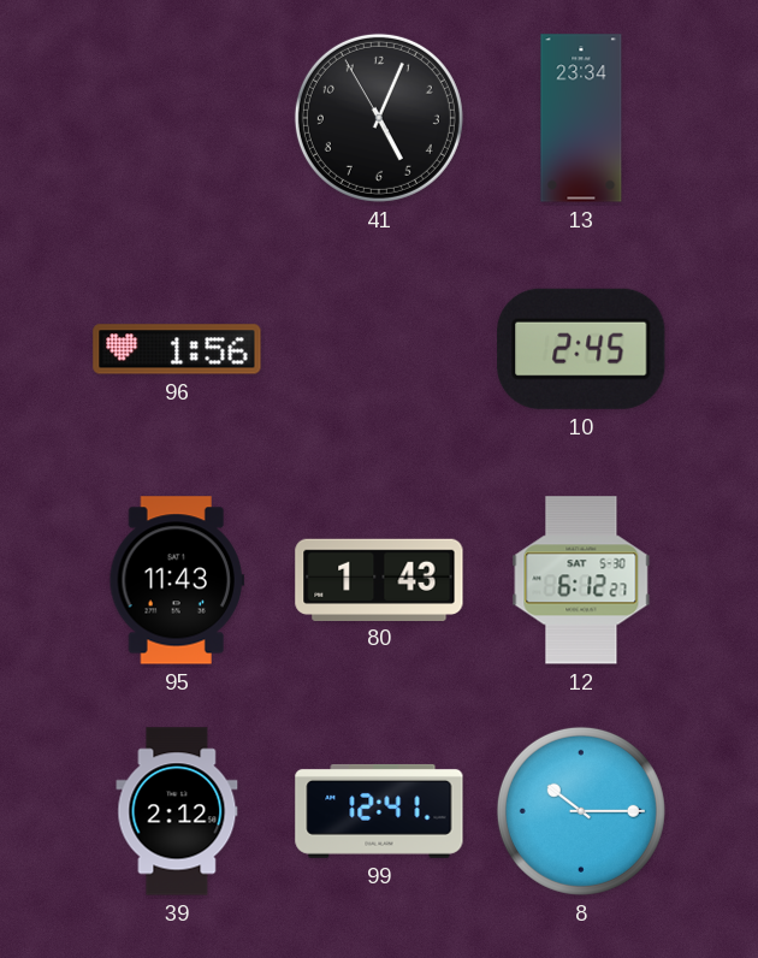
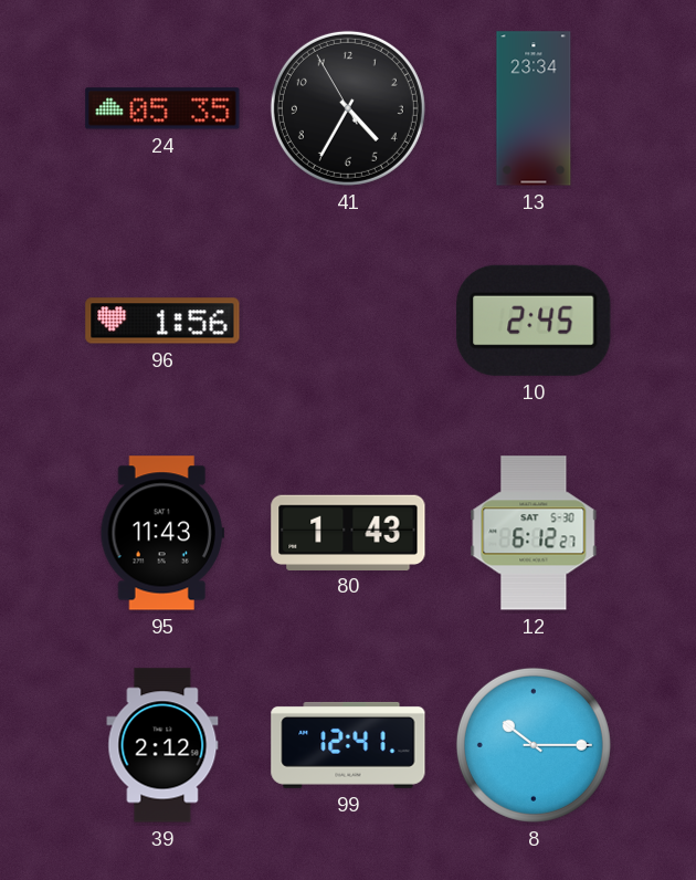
24: none -> 05:35 (162, 108)
41: 5:03 -> 4:34 (348, 108)
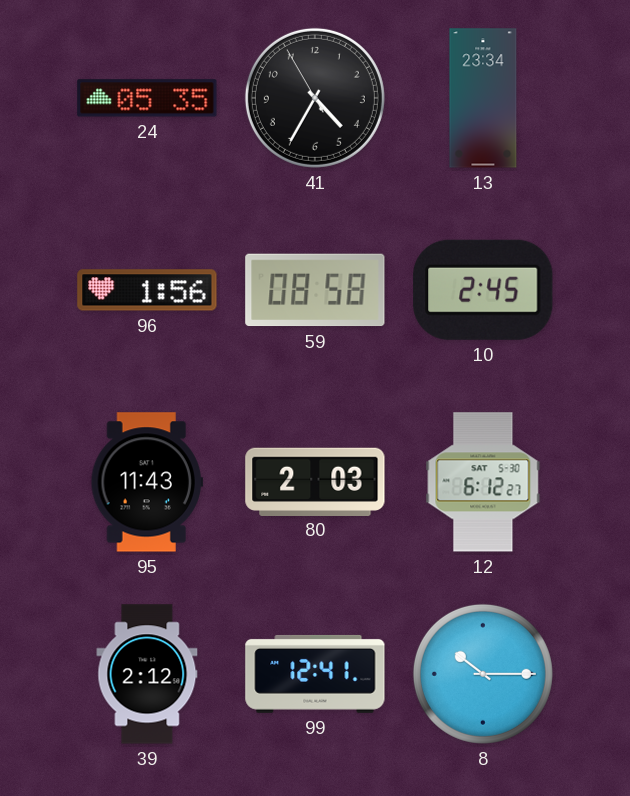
59: none -> 08:58 (315, 290)
80: 1:43 -> 2:03 (315, 481)
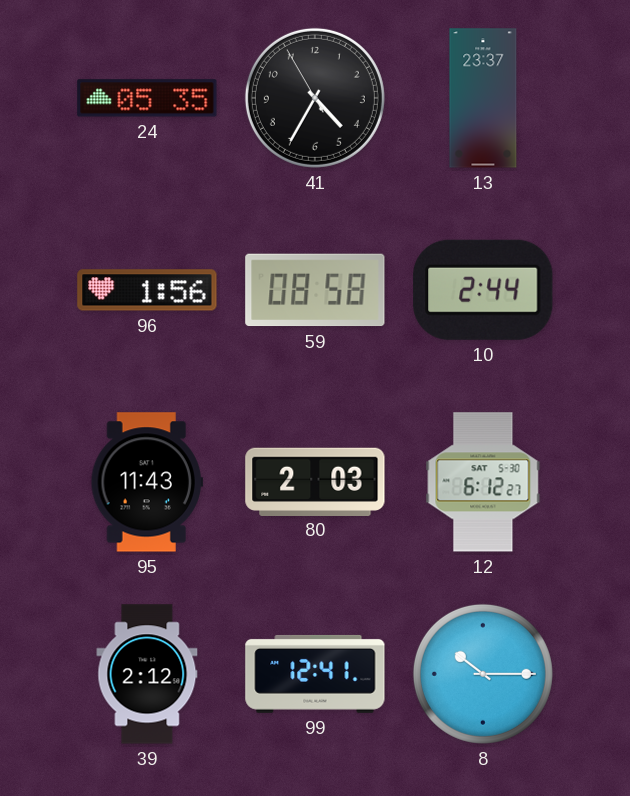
13: 23:34 -> 23:37 (483, 98)
10: 2:45 -> 2:44 (483, 290)
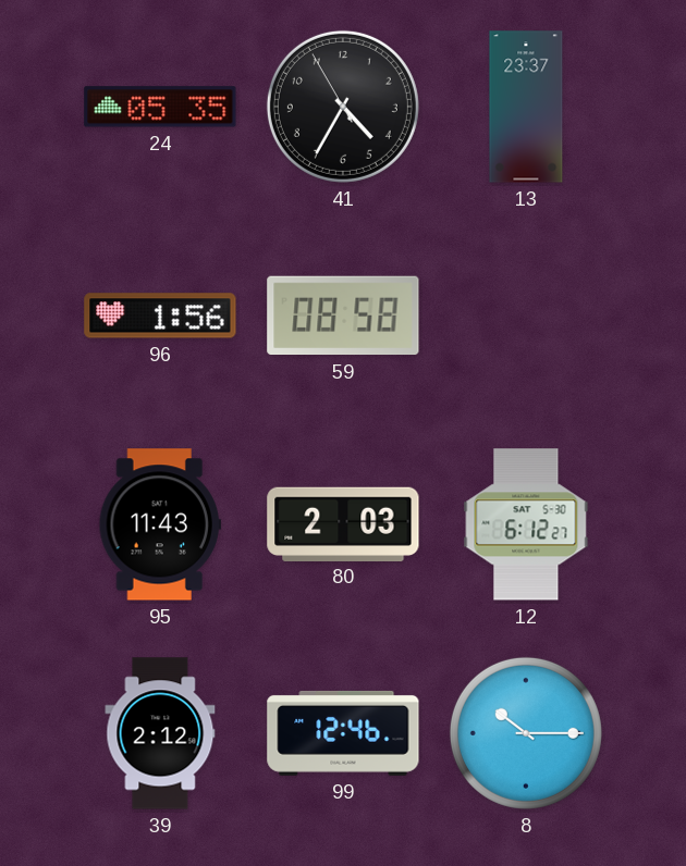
10: 2:44 -> none (483, 290)
99: 12:41 -> 12:46 (343, 733)
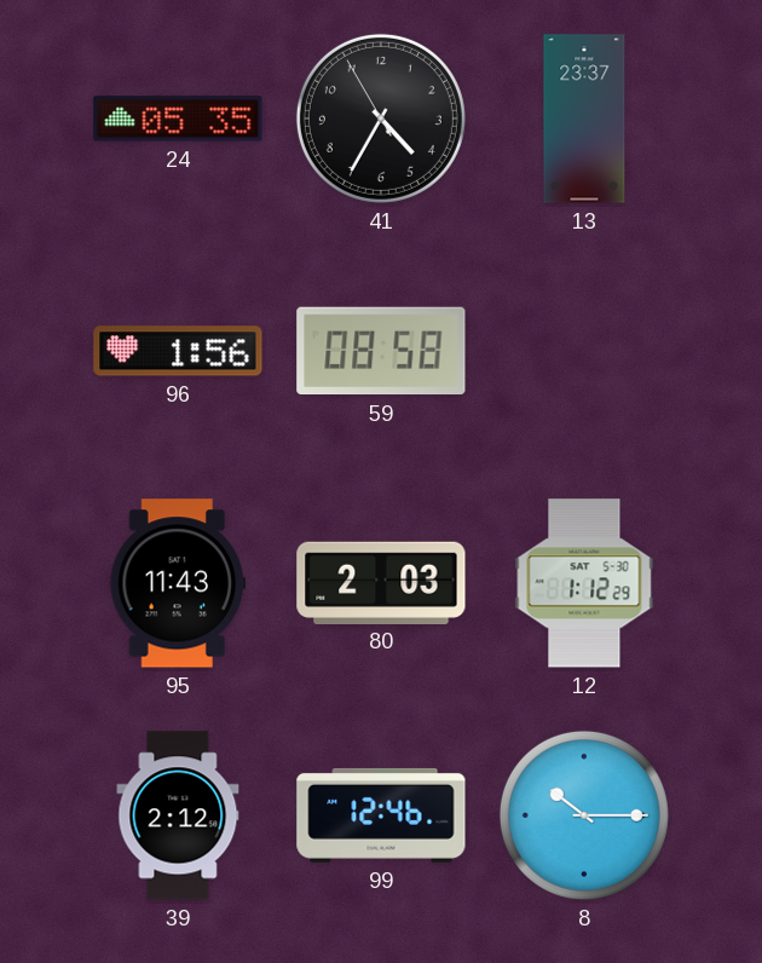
12: 6:12 -> 1:12 (584, 583)
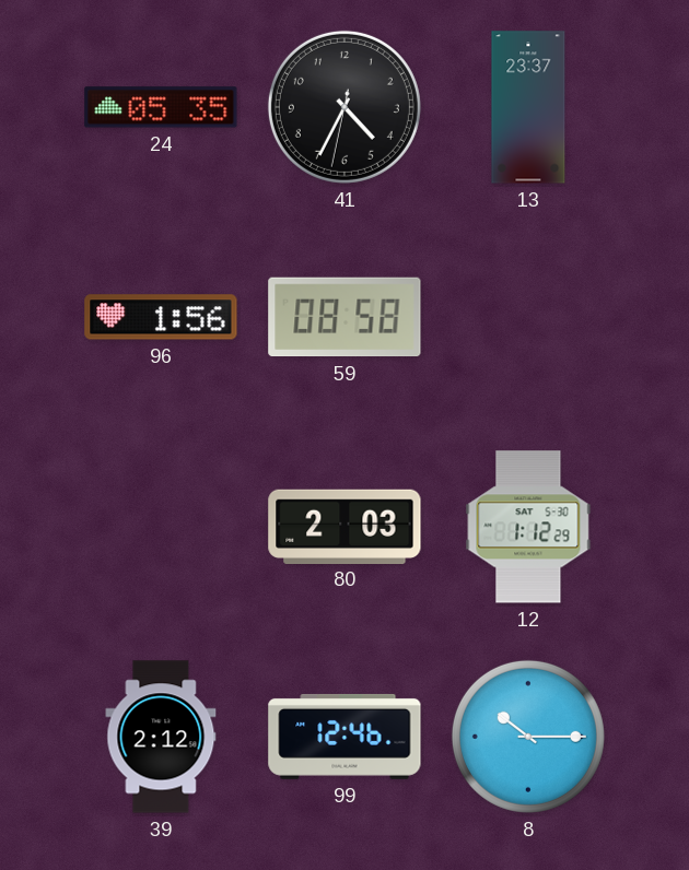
41: 4:34:55 -> 4:34:32 (344, 107)
95: 11:43 -> none (178, 583)
